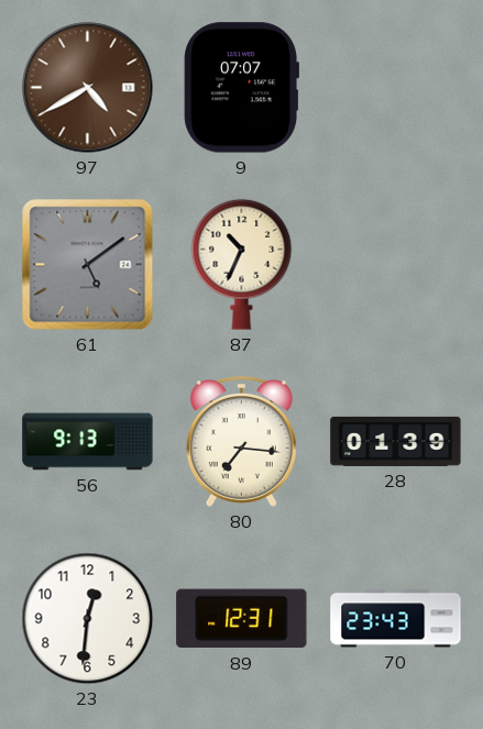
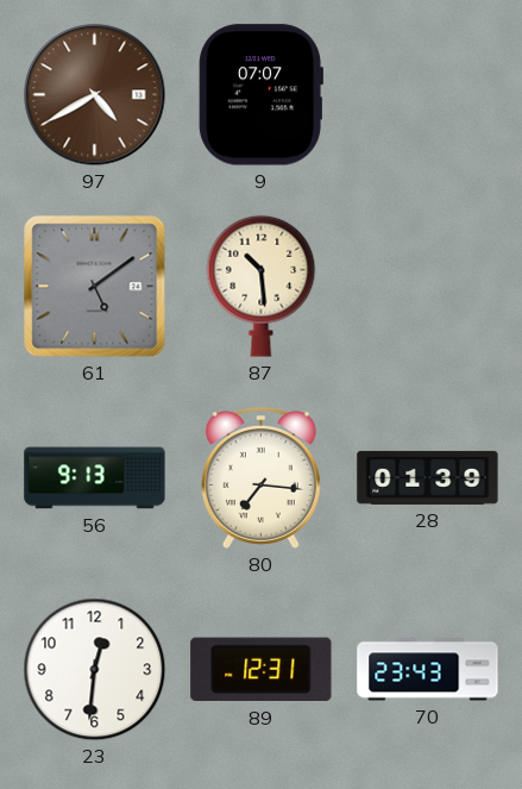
87: 10:34 -> 10:29 (262, 286)
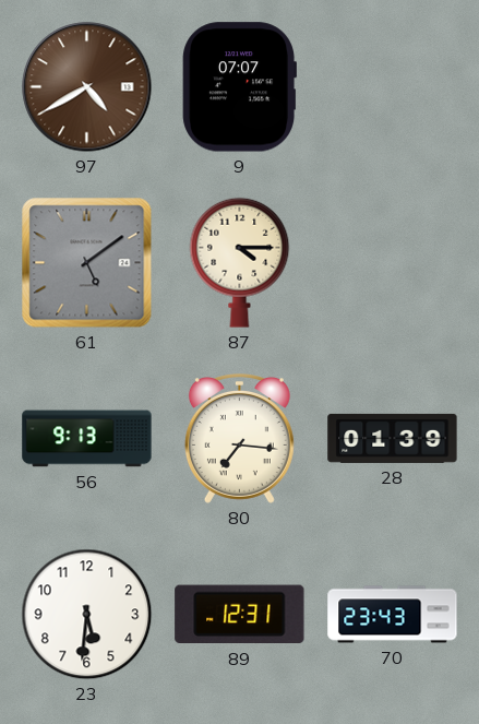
87: 10:29 -> 4:15 (240, 262)
23: 12:31 -> 5:31 (87, 615)
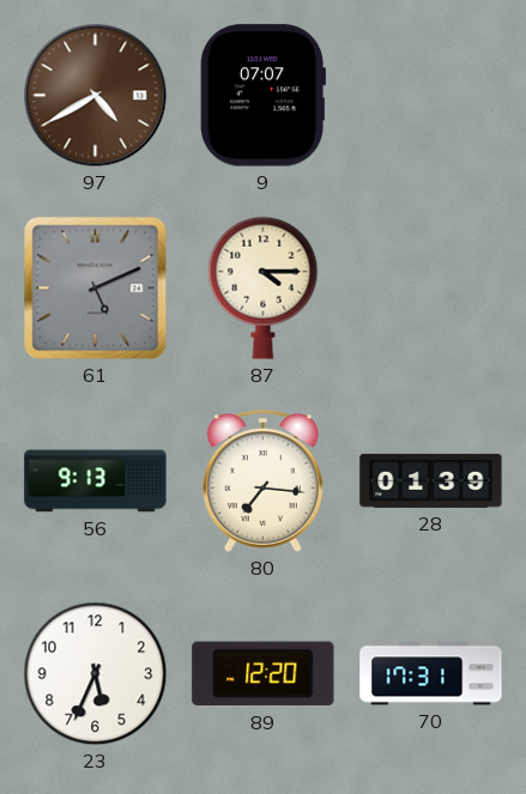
61: 5:09 -> 5:11 (96, 289)
23: 5:31 -> 5:34 (96, 674)
89: 12:31 -> 12:20 (264, 674)
70: 23:43 -> 17:31 (431, 674)
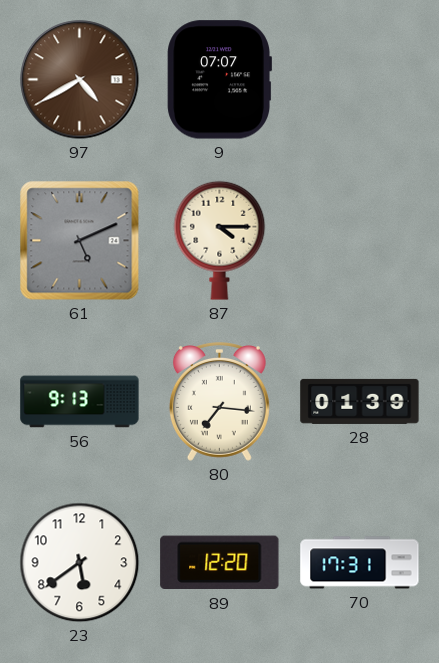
23: 5:34 -> 5:39 (80, 563)
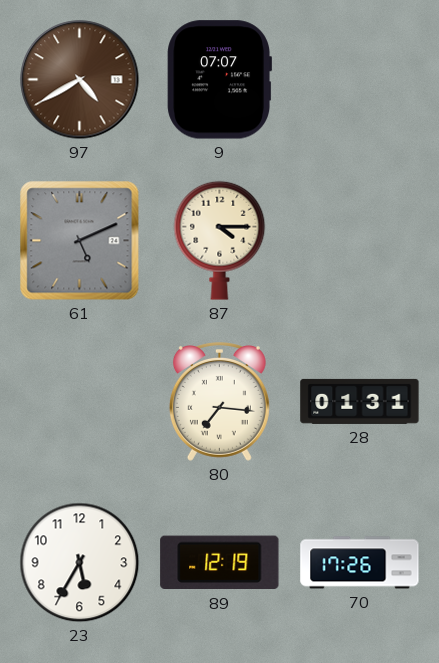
56: 9:13 -> none (80, 402)
28: 01:39 -> 01:31 (360, 401)
23: 5:39 -> 5:35 (80, 563)
89: 12:20 -> 12:19 (220, 563)
70: 17:31 -> 17:26 (360, 563)
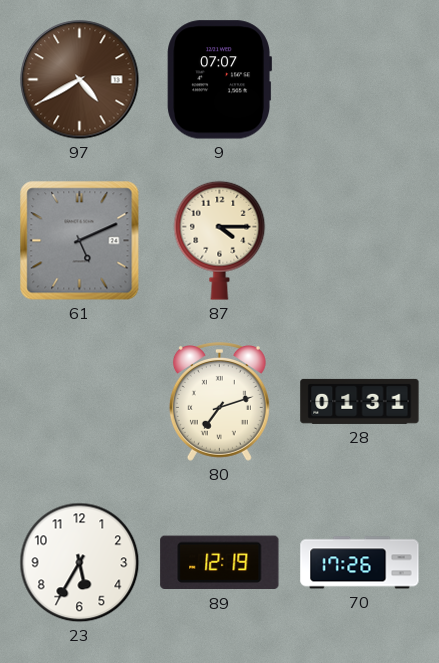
80: 7:16 -> 7:12 (219, 402)
